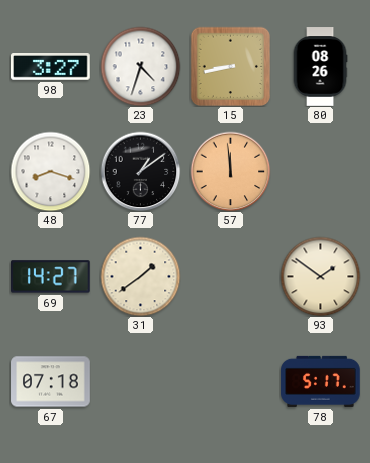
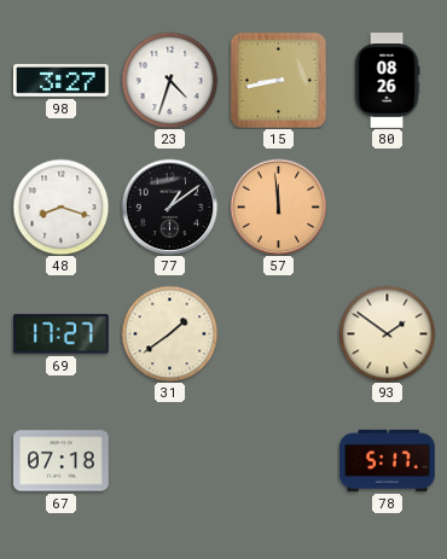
69: 14:27 -> 17:27 (62, 334)
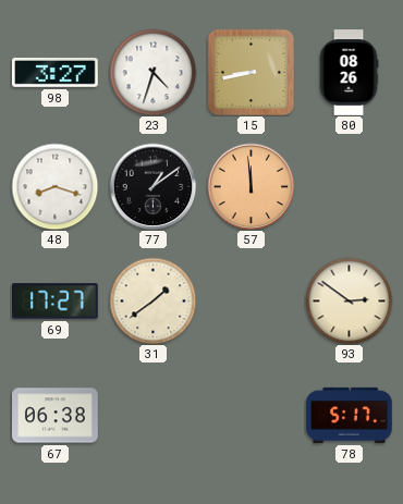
93: 1:51 -> 2:51 (349, 300)
67: 07:18 -> 06:38 (56, 416)
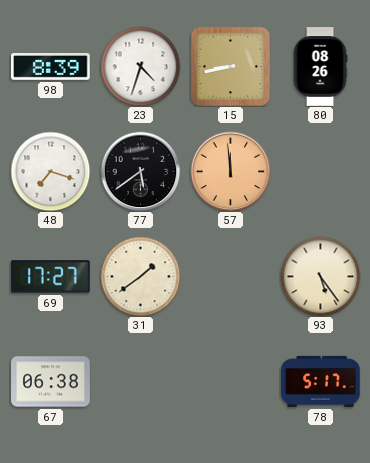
98: 3:27 -> 8:39 (51, 67)
48: 8:18 -> 7:18 (50, 171)
77: 1:09 -> 5:39 (140, 171)
93: 2:51 -> 5:24 (320, 276)
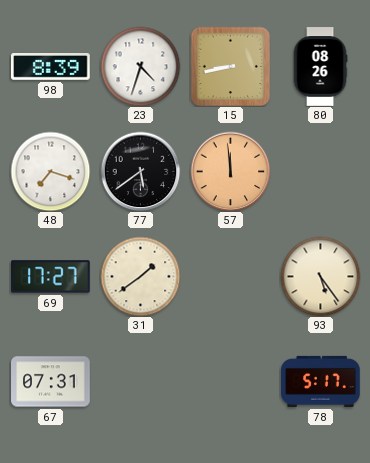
67: 06:38 -> 07:31 (51, 382)
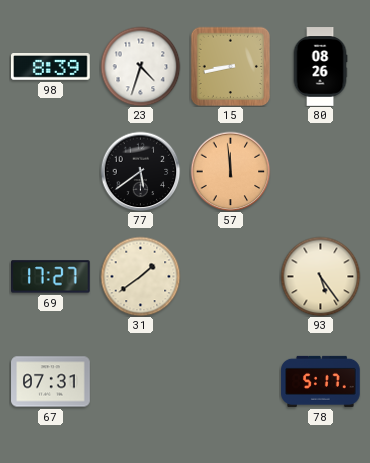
48: 7:18 -> none (50, 171)
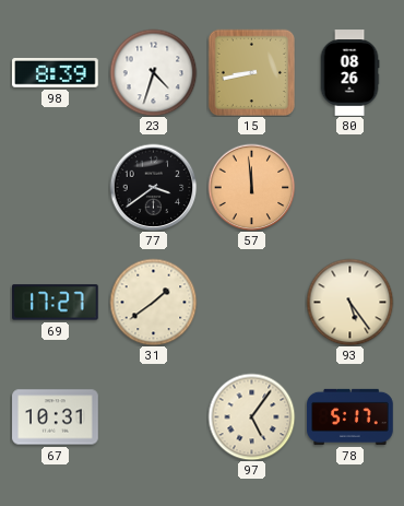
77: 5:39 -> 3:39 (153, 187)
67: 07:31 -> 10:31 (56, 417)
97: none -> 5:06 (251, 416)
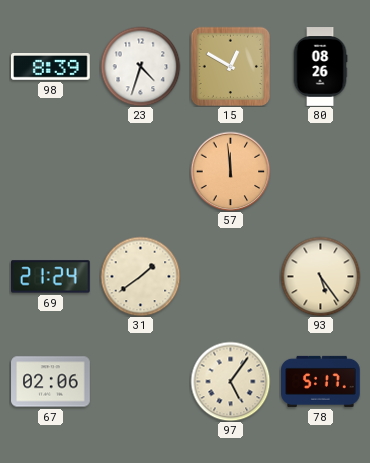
15: 8:43 -> 12:50 (230, 66)
77: 3:39 -> none (153, 187)
69: 17:27 -> 21:24 (51, 277)
67: 10:31 -> 02:06 (51, 382)
